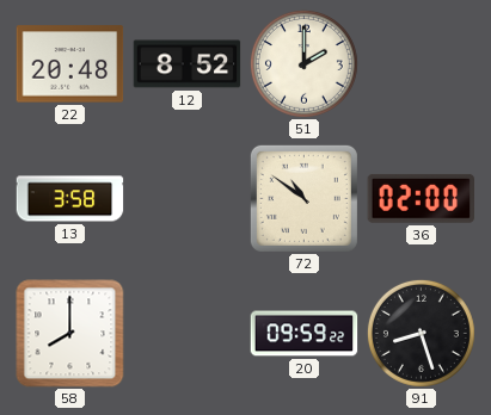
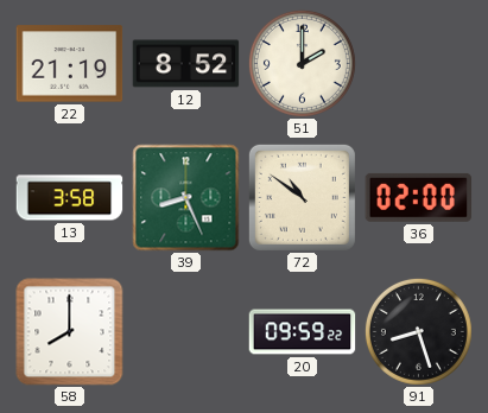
22: 20:48 -> 21:19 (70, 64)
39: none -> 8:26 (186, 198)
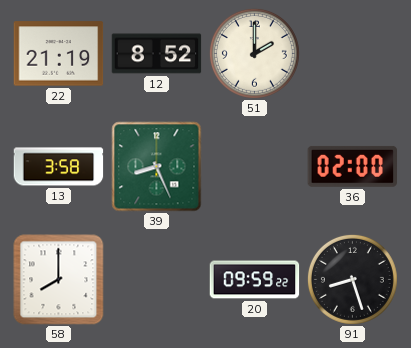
72: 10:51 -> none (302, 197)
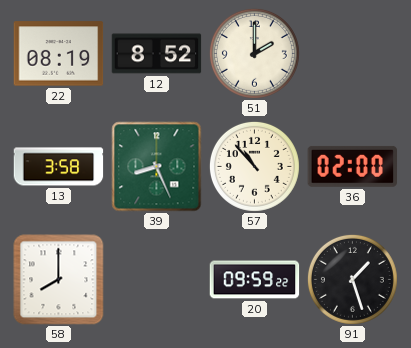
22: 21:19 -> 08:19 (59, 54)
57: none -> 10:53 (254, 166)
91: 8:27 -> 1:27 (352, 279)
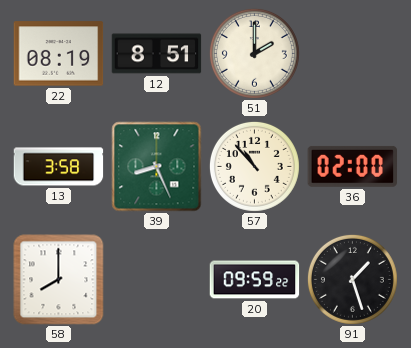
12: 8:52 -> 8:51 (157, 54)
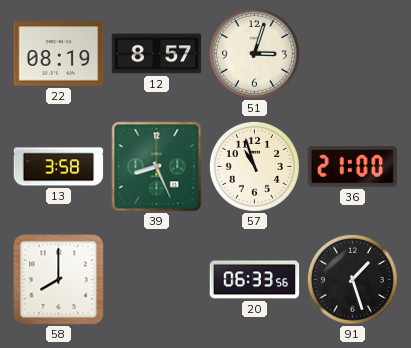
12: 8:51 -> 8:57 (157, 54)
51: 2:00 -> 3:03 (254, 53)
57: 10:53 -> 10:57 (254, 166)
36: 02:00 -> 21:00 (353, 166)
20: 09:59 -> 06:33 (255, 280)
